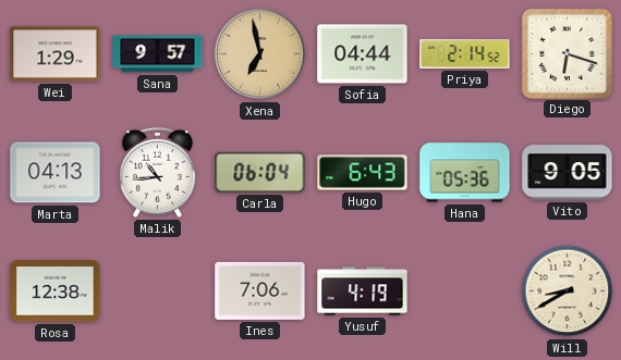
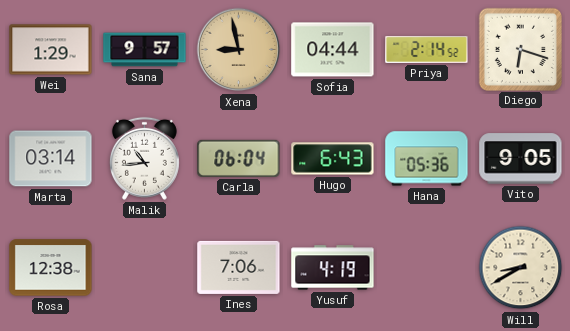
Xena: 6:58 -> 8:58 (239, 50)
Marta: 04:13 -> 03:14 (51, 159)
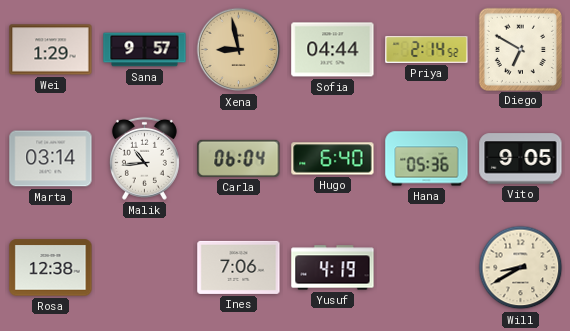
Diego: 6:18 -> 6:50 (520, 49)
Hugo: 6:43 -> 6:40 (333, 159)
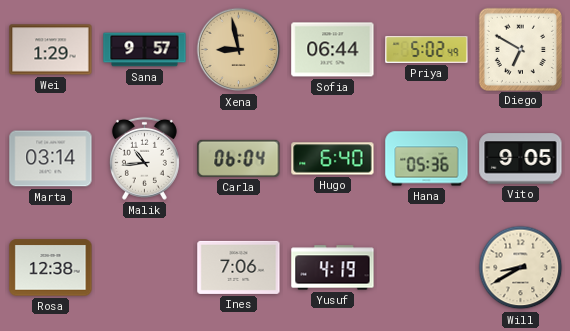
Sofia: 04:44 -> 06:44 (333, 50)
Priya: 2:14 -> 5:02 (427, 49)
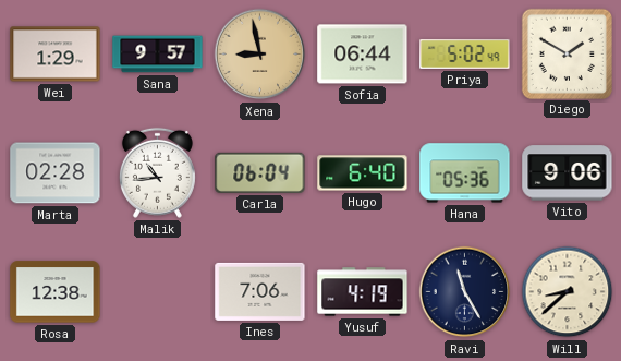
Diego: 6:50 -> 1:50 (567, 53)
Marta: 03:14 -> 02:28 (56, 173)
Vito: 9:05 -> 9:06 (568, 173)
Ravi: none -> 11:25 (465, 292)
Will: 8:40 -> 8:38 (568, 292)
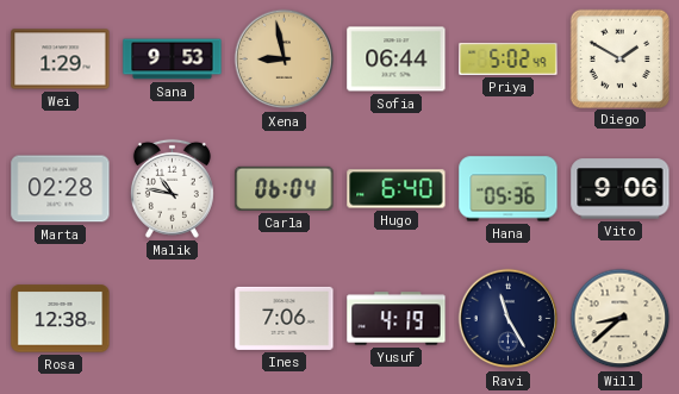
Sana: 9:57 -> 9:53 (173, 60)
Malik: 10:44 -> 10:47 (172, 188)
